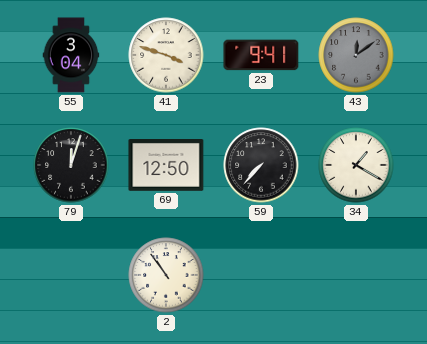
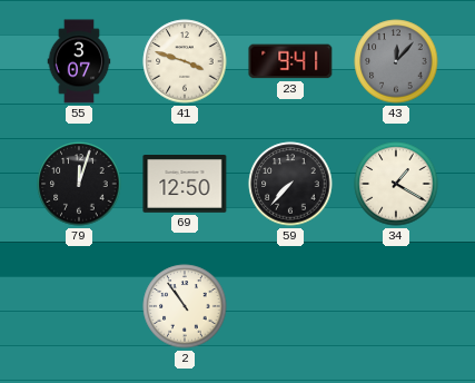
55: 3:04 -> 3:07 (79, 61)
43: 12:09 -> 12:07 (396, 61)
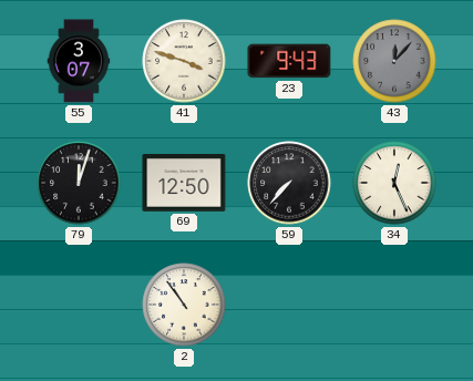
23: 9:41 -> 9:43 (289, 61)
34: 1:20 -> 12:26 (394, 183)
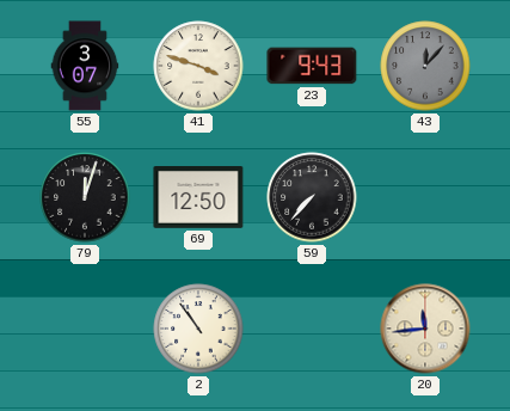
34: 12:26 -> none (394, 183)
20: none -> 11:44 (425, 329)
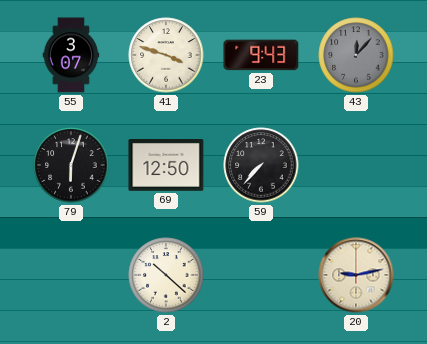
79: 12:03 -> 6:03 (71, 165)
2: 10:54 -> 10:22 (166, 275)
20: 11:44 -> 9:13 (356, 275)
